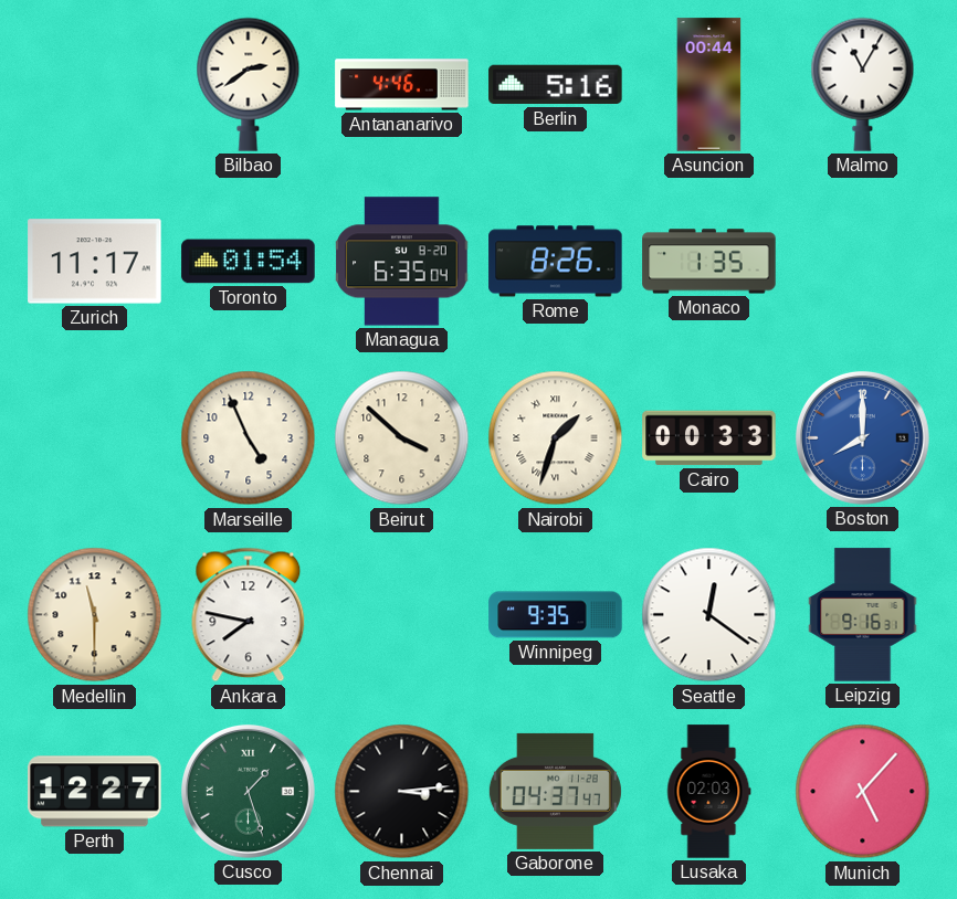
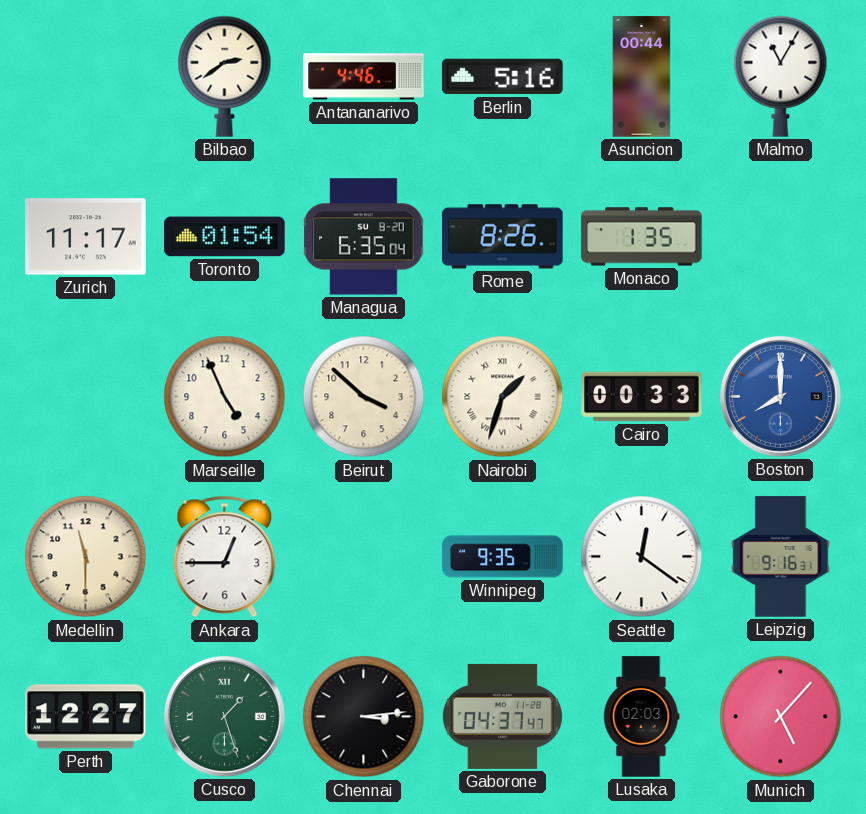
Ankara: 7:47 -> 12:45 (225, 557)
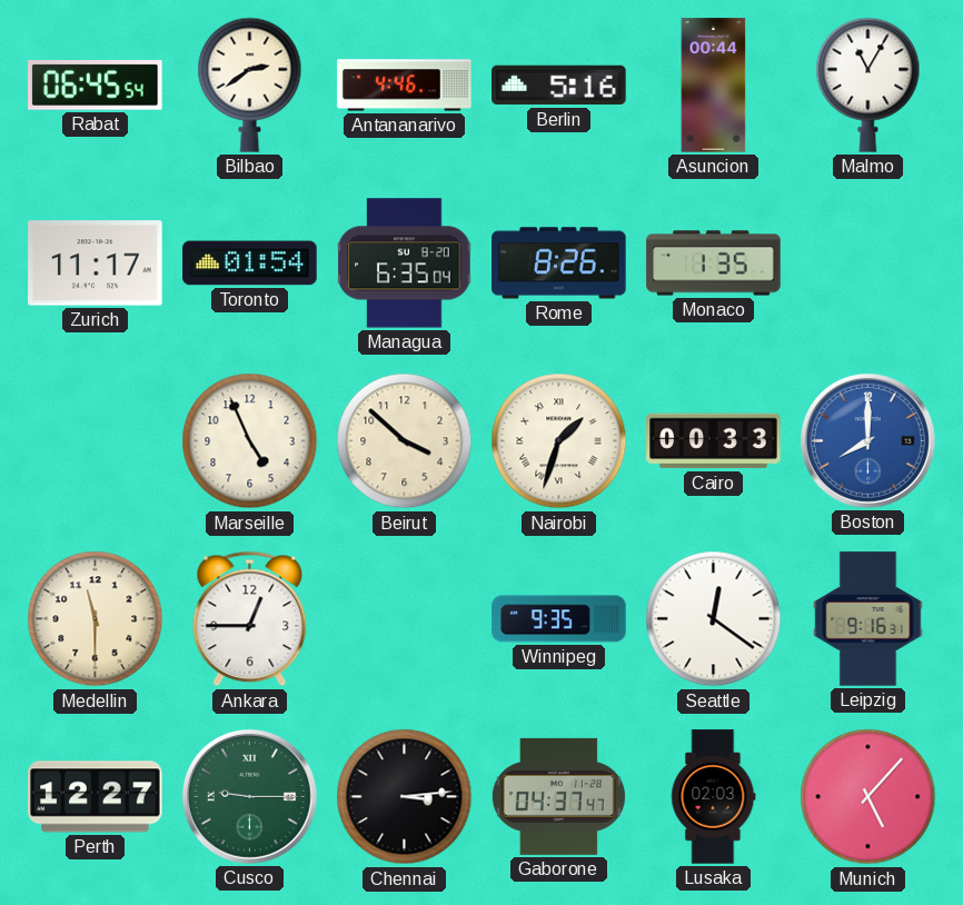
Rabat: none -> 06:45 (96, 86)
Cusco: 1:27 -> 9:15 (249, 796)
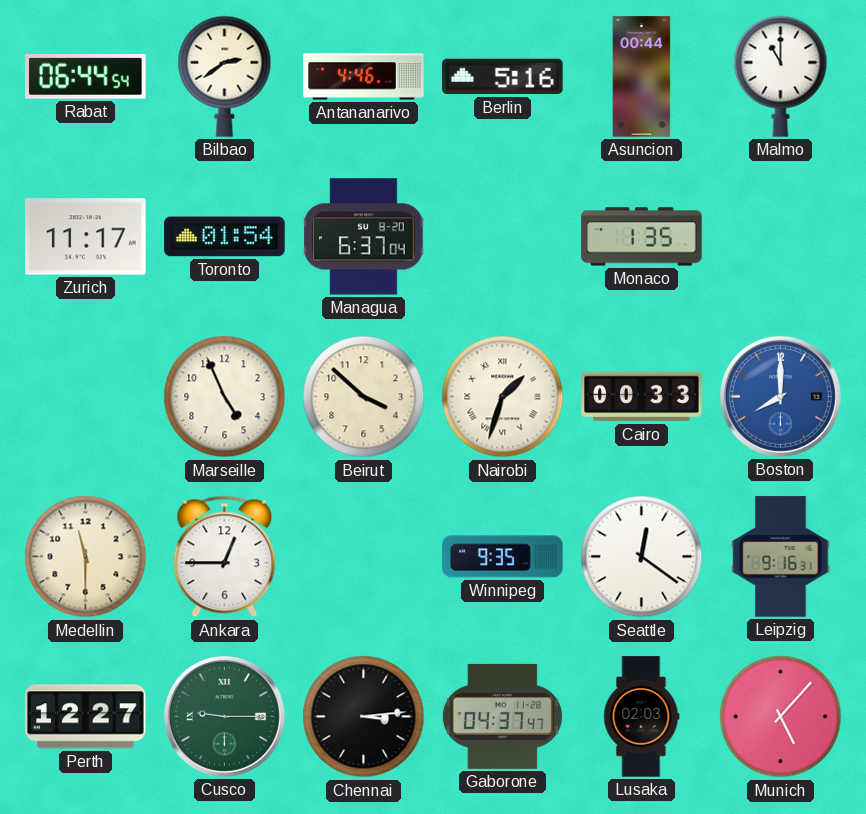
Rabat: 06:45 -> 06:44 (86, 77)
Malmo: 11:05 -> 11:00 (781, 76)
Managua: 6:35 -> 6:37 (364, 237)
Rome: 8:26 -> none (559, 263)
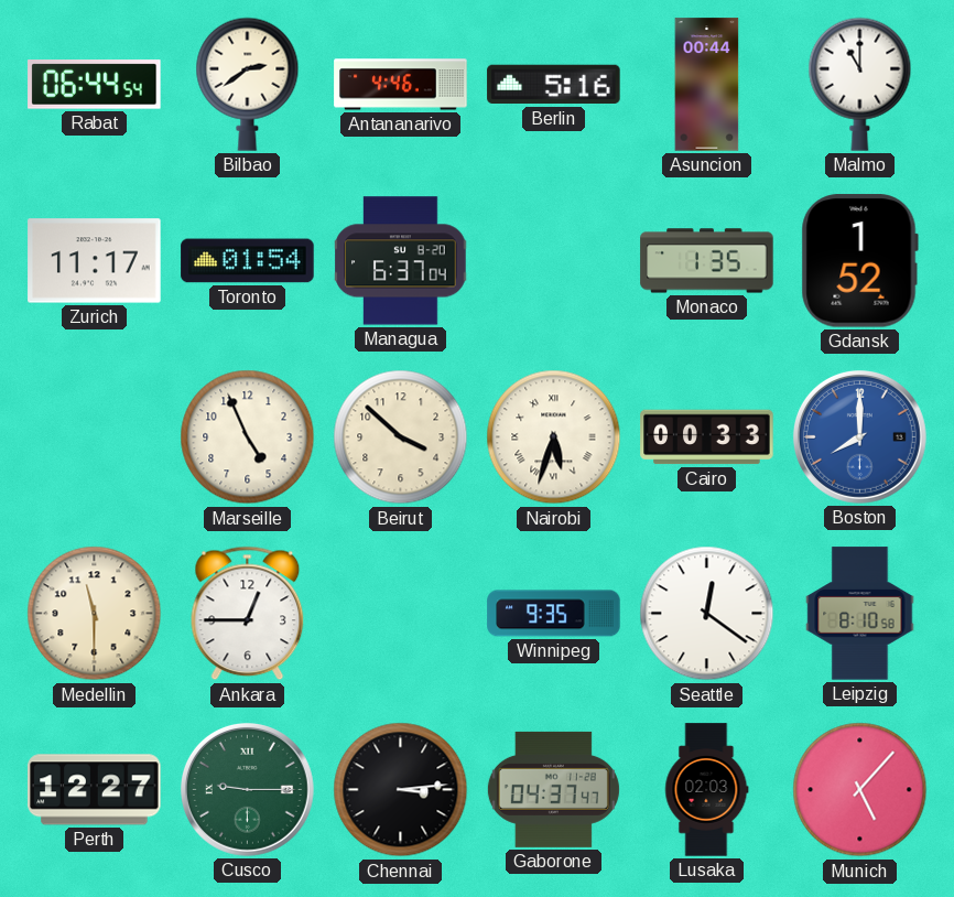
Gdansk: none -> 1:52 (859, 261)
Nairobi: 1:33 -> 5:33 (554, 437)
Leipzig: 9:16 -> 8:10 (860, 614)
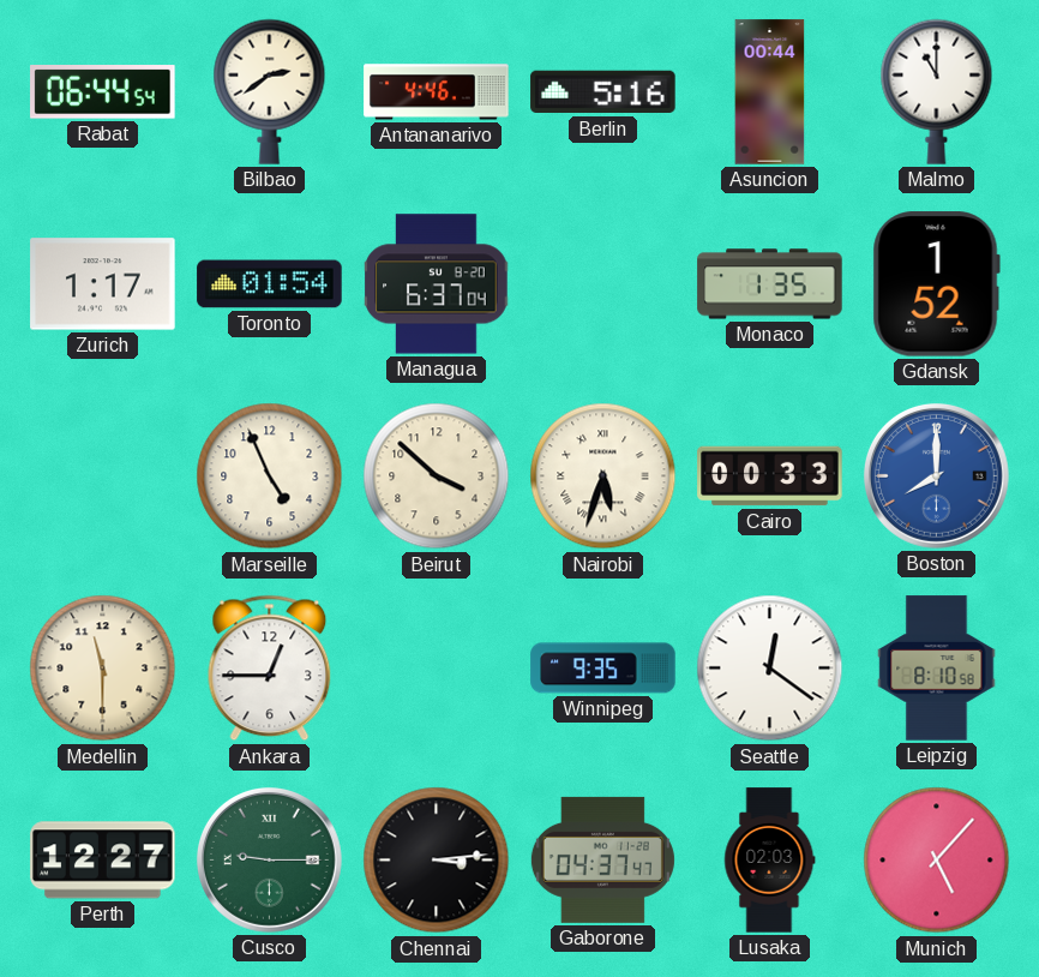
Zurich: 11:17 -> 1:17 (103, 284)
